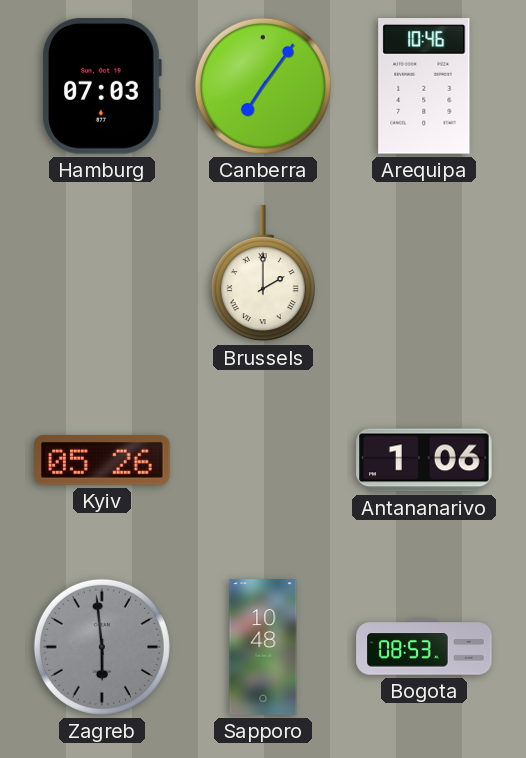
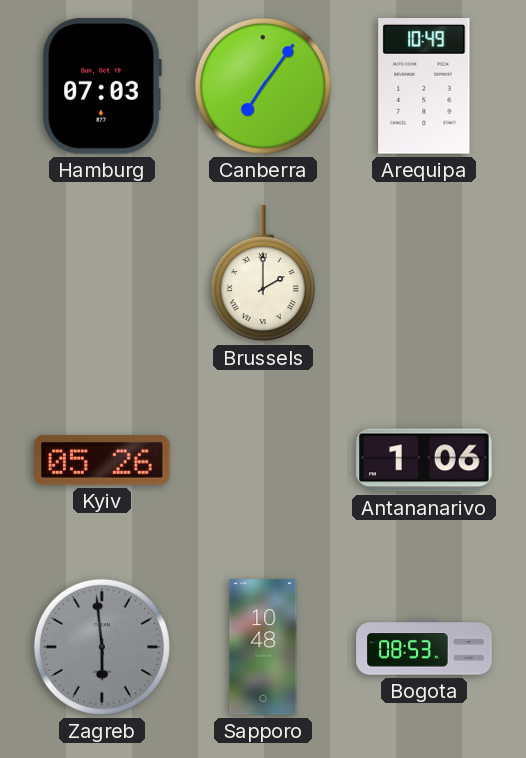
Arequipa: 10:46 -> 10:49 (424, 86)
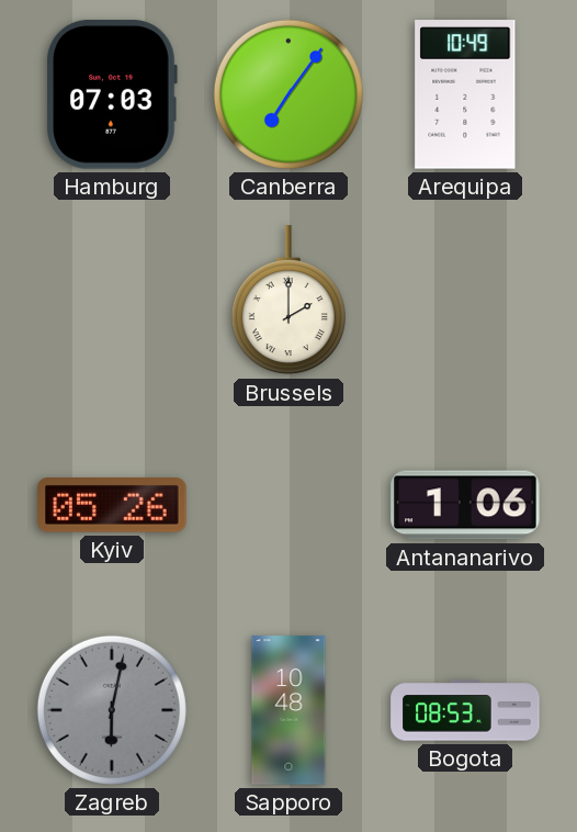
Zagreb: 5:59 -> 6:02 (112, 710)
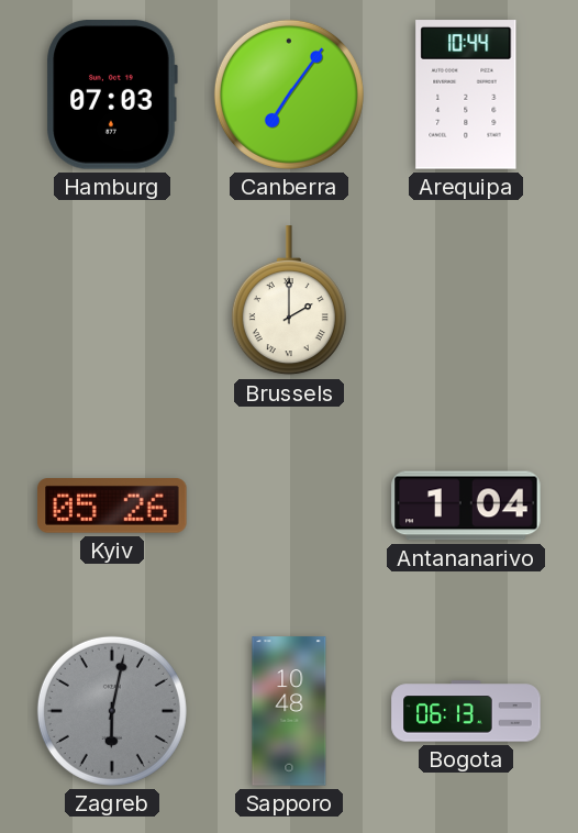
Arequipa: 10:49 -> 10:44 (466, 95)
Antananarivo: 1:06 -> 1:04 (466, 506)
Bogota: 08:53 -> 06:13 (466, 711)
